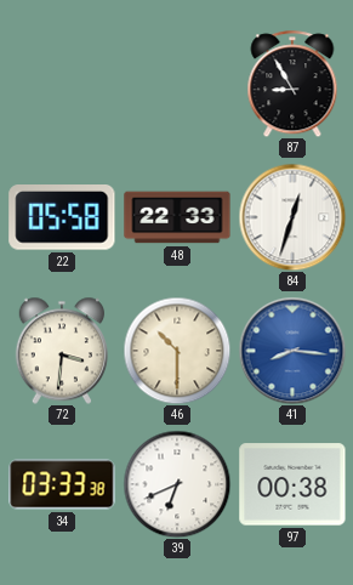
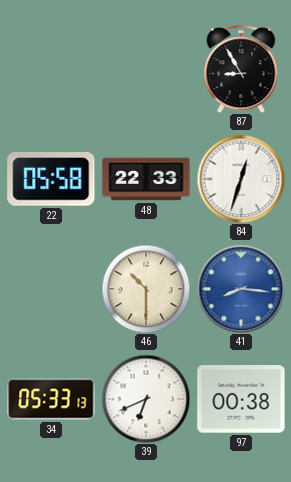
72: 3:31 -> none (61, 351)
34: 03:33 -> 05:33 (51, 399)
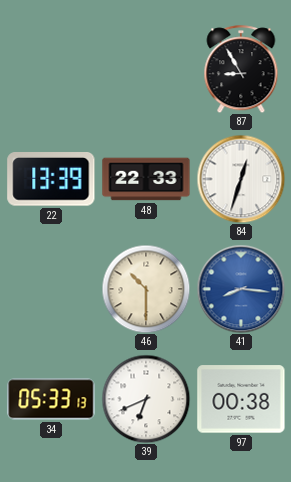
22: 05:58 -> 13:39 (51, 180)
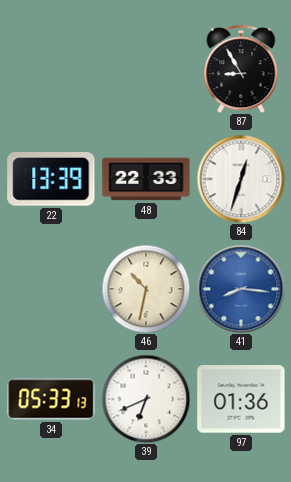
46: 10:30 -> 10:32 (146, 289)
97: 00:38 -> 01:36 (241, 399)
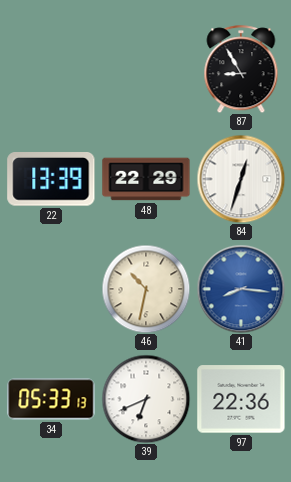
48: 22:33 -> 22:29 (146, 179)
97: 01:36 -> 22:36 (241, 399)
